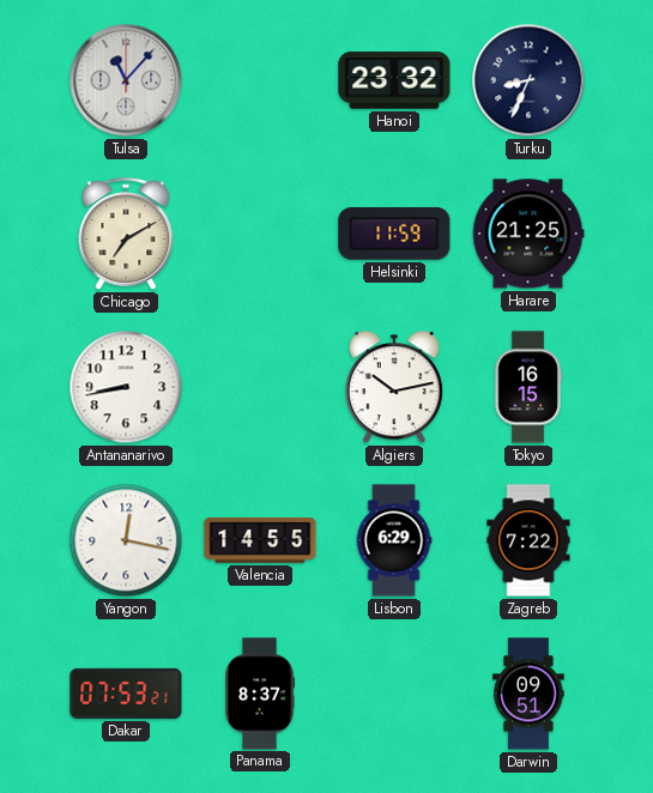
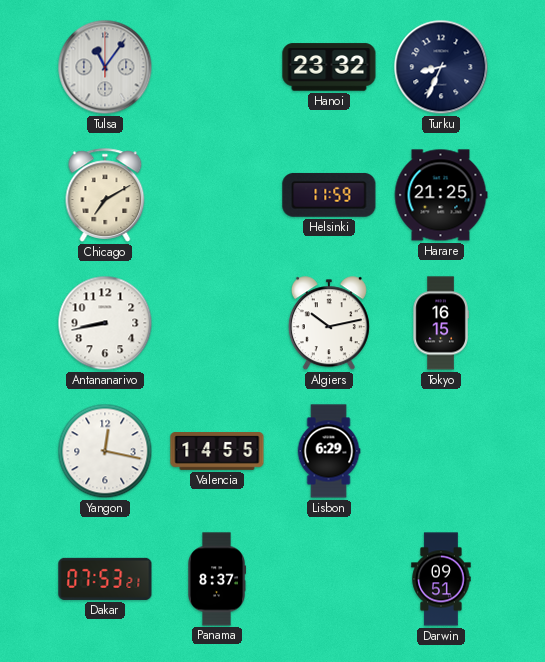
Tulsa: 11:07 -> 11:06 (105, 67)
Zagreb: 7:22 -> none (528, 540)
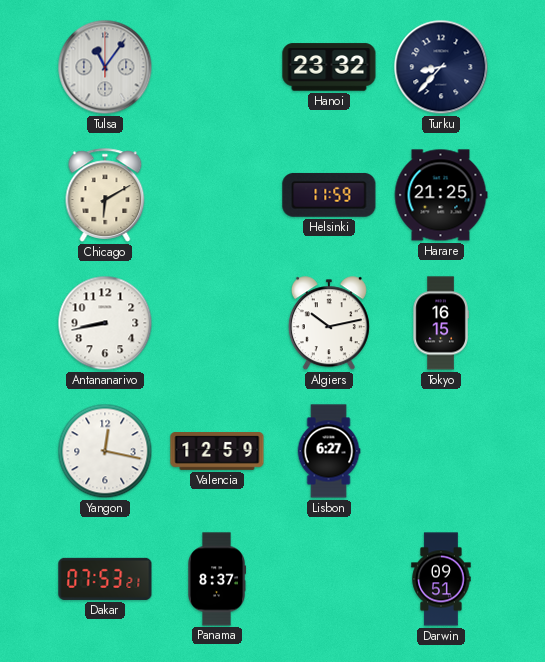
Turku: 8:34 -> 8:37 (441, 67)
Chicago: 7:10 -> 6:10 (105, 195)
Valencia: 14:55 -> 12:59 (217, 451)
Lisbon: 6:29 -> 6:27 (329, 451)
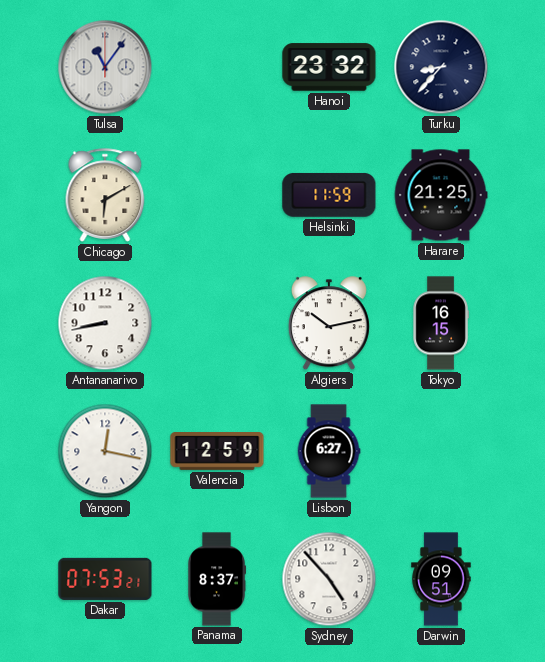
Sydney: none -> 4:53 (329, 579)
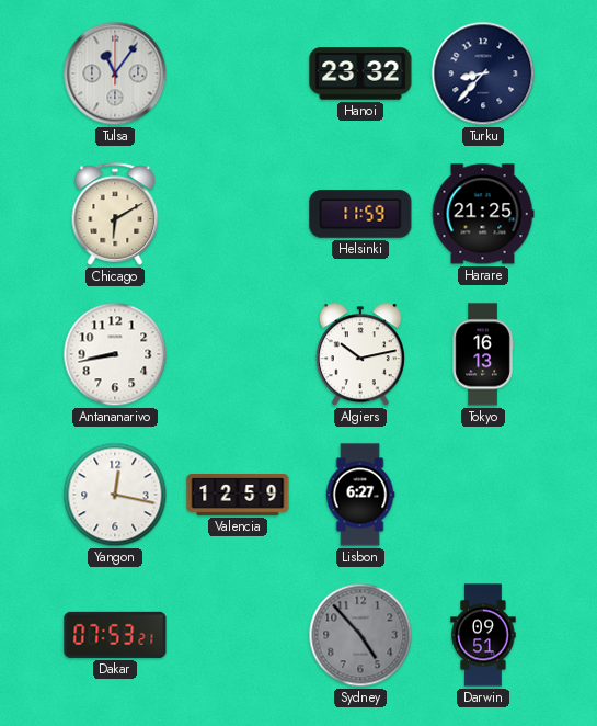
Tokyo: 16:15 -> 16:13 (483, 354)
Panama: 8:37 -> none (217, 579)
Sydney dial: white -> grey (360, 635)
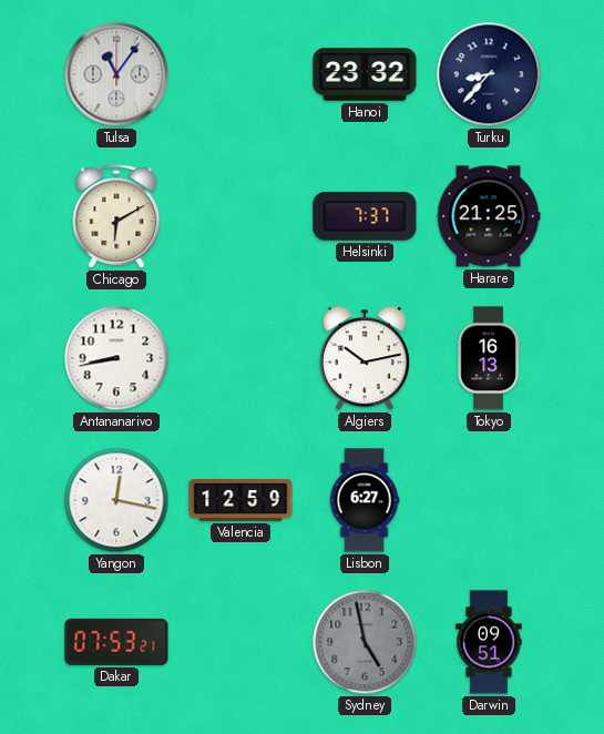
Helsinki: 11:59 -> 7:37 (365, 216)
Sydney: 4:53 -> 4:58 (365, 642)
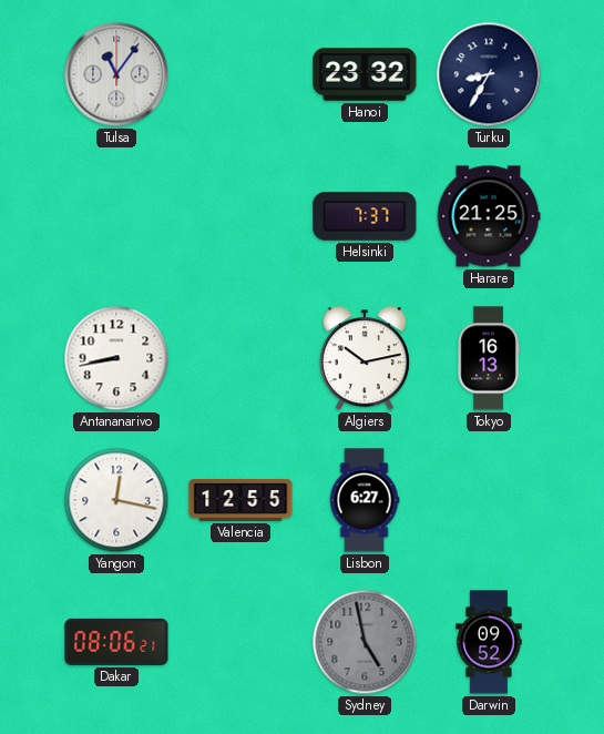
Turku: 8:37 -> 8:35 (489, 74)
Chicago: 6:10 -> none (116, 216)
Valencia: 12:59 -> 12:55 (240, 500)
Dakar: 07:53 -> 08:06 (116, 642)
Darwin: 09:51 -> 09:52 (489, 642)
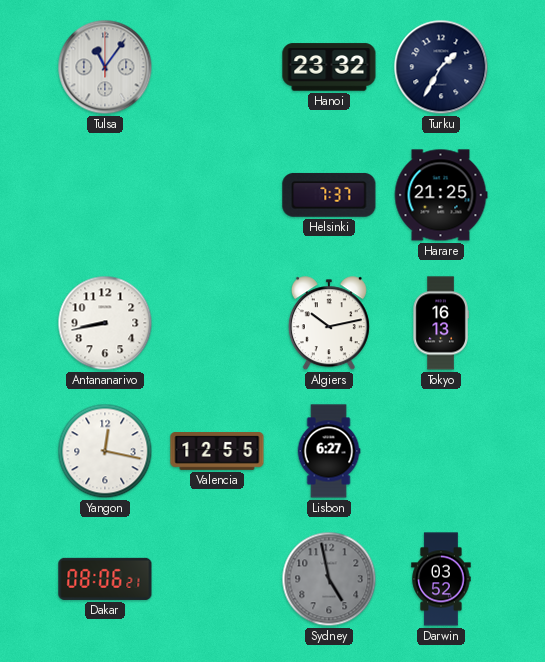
Turku: 8:35 -> 1:35 (441, 67)
Darwin: 09:52 -> 03:52 (441, 579)
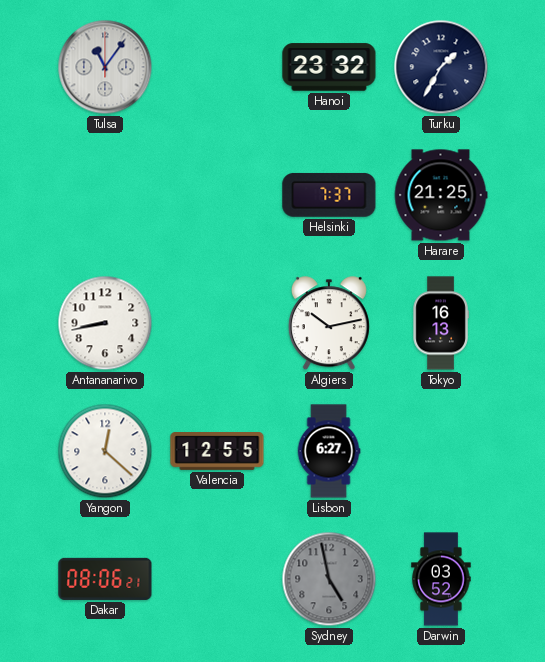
Yangon: 12:17 -> 12:22 (105, 451)
